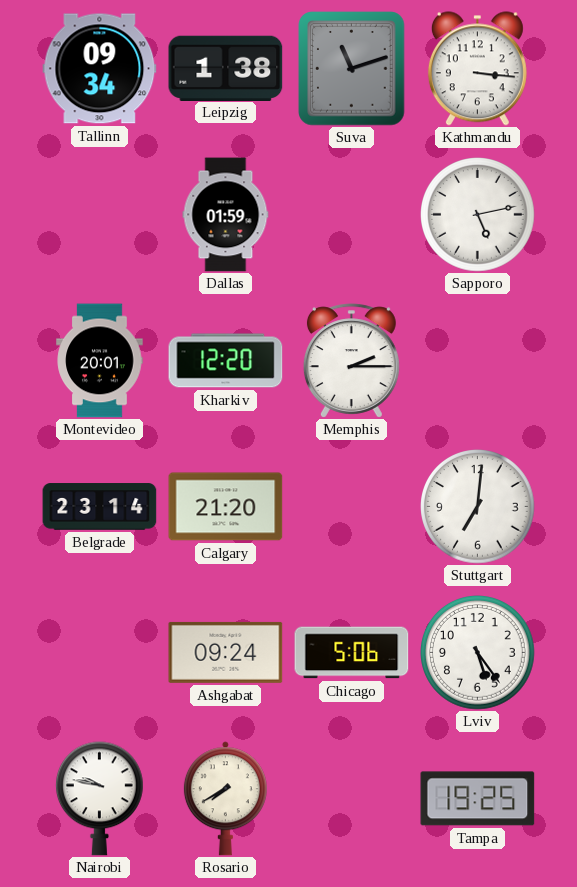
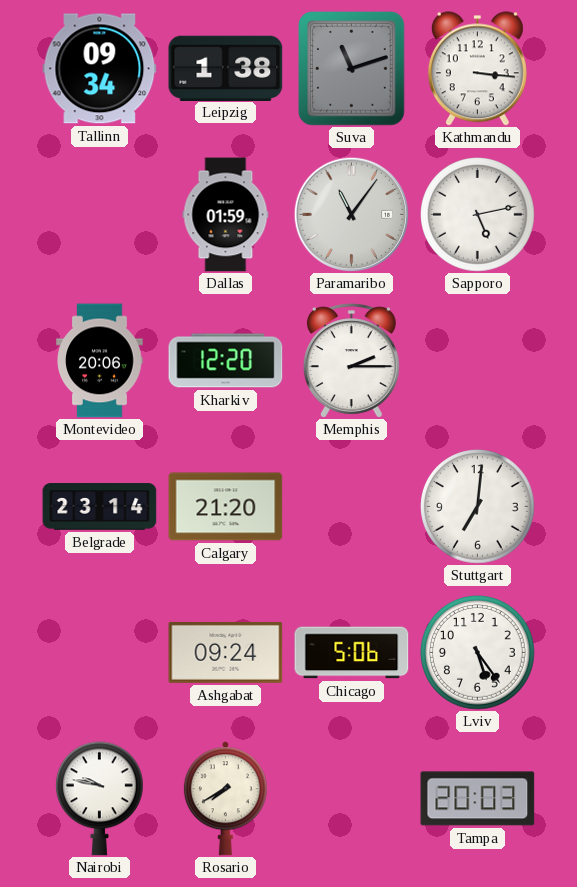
Paramaribo: none -> 11:06 (351, 214)
Montevideo: 20:01 -> 20:06 (100, 361)
Tampa: 19:25 -> 20:03 (478, 799)
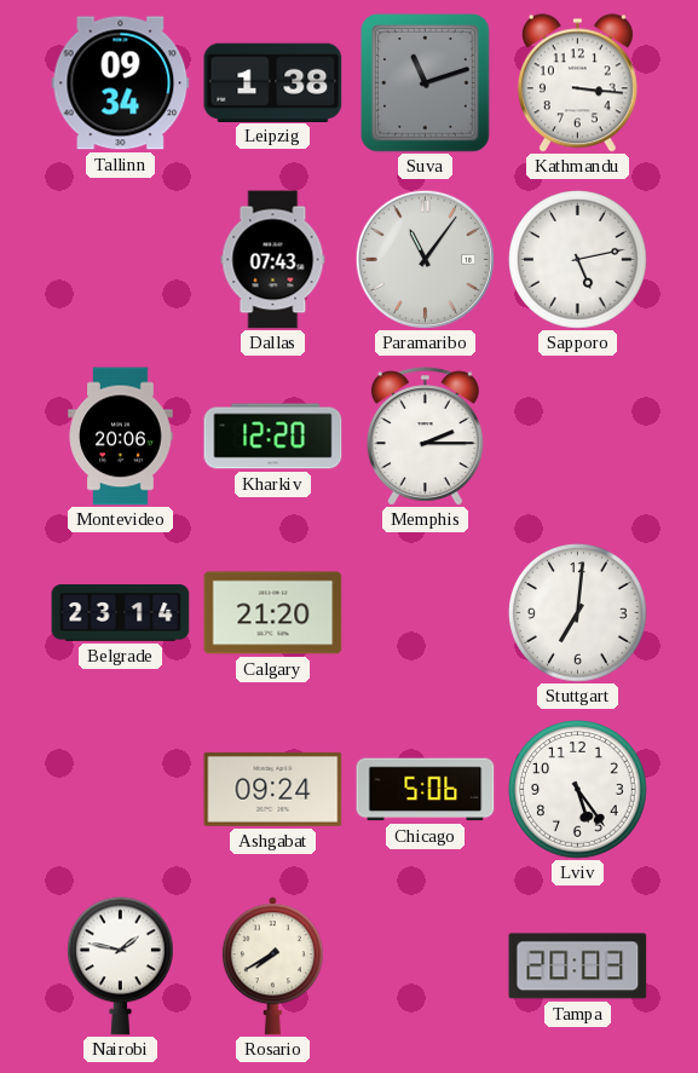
Dallas: 01:59 -> 07:43 (273, 260)
Nairobi: 9:47 -> 1:47 (121, 967)
